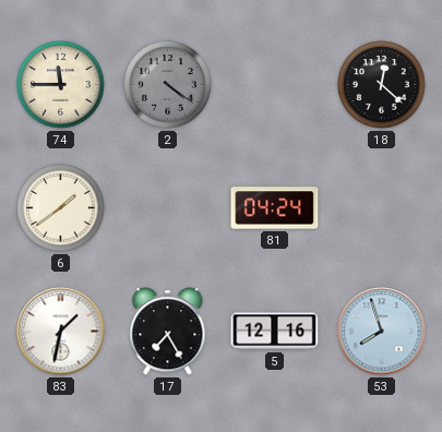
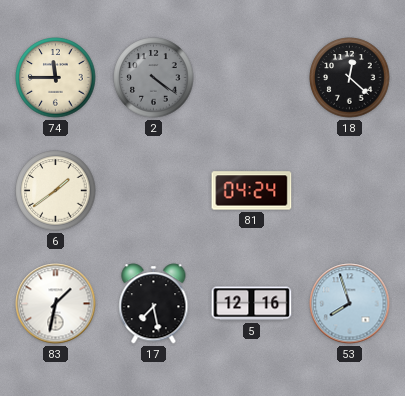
17: 7:25 -> 7:28 (154, 304)
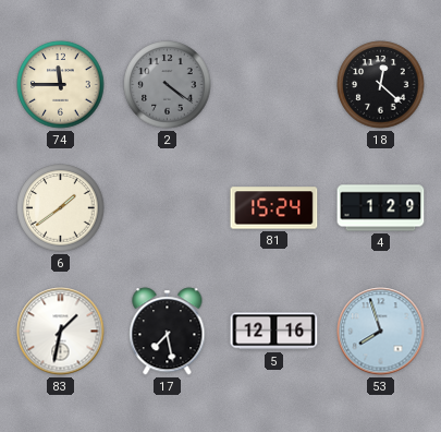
81: 04:24 -> 15:24 (274, 208)
4: none -> 1:29 (381, 208)
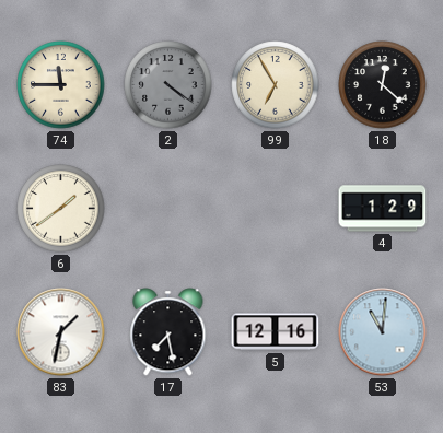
99: none -> 6:55 (276, 85)
81: 15:24 -> none (274, 208)
53: 7:57 -> 11:01 (383, 332)
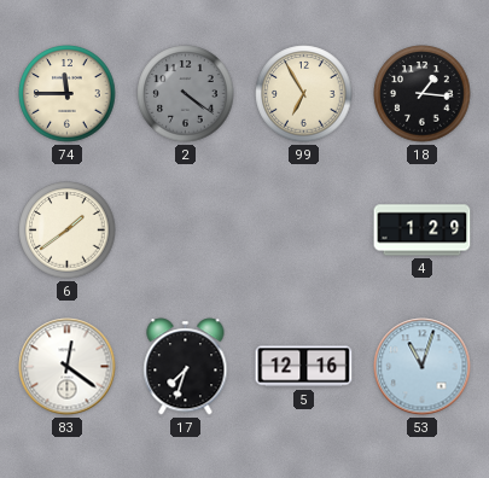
18: 12:22 -> 1:16 (423, 94)
83: 1:32 -> 12:21 (68, 367)
17: 7:28 -> 7:33 (186, 367)
53: 11:01 -> 11:03 (423, 367)
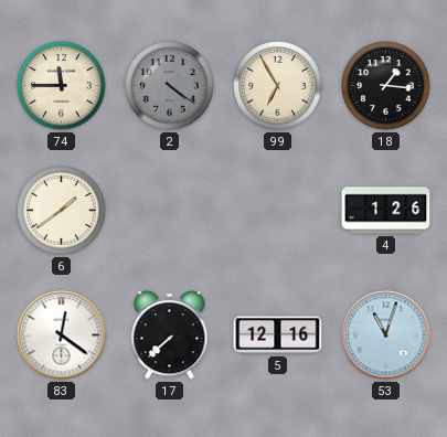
4: 1:29 -> 1:26 (386, 211)
17: 7:33 -> 7:38 (170, 335)
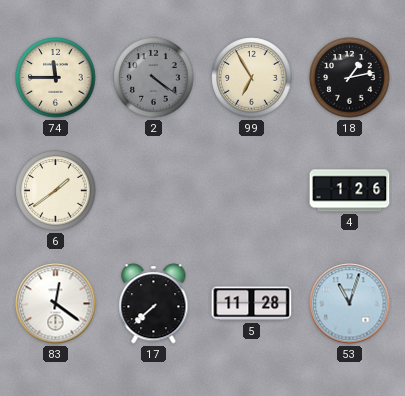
18: 1:16 -> 1:13 (350, 78)
5: 12:16 -> 11:28 (252, 304)
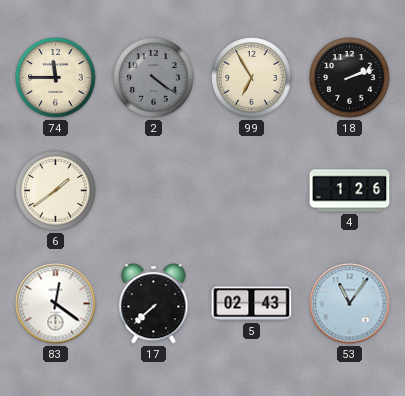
18: 1:13 -> 2:12 (350, 78)
5: 11:28 -> 02:43 (252, 304)
53: 11:03 -> 11:06 (350, 304)
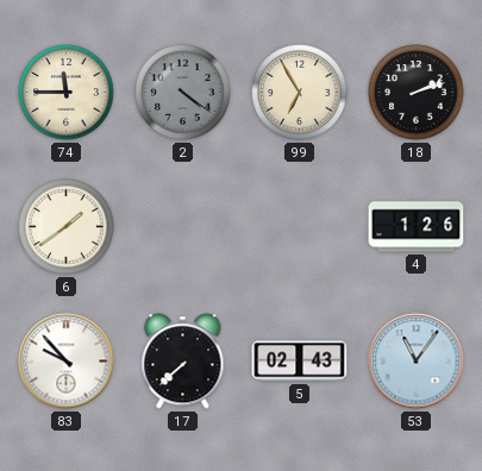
83: 12:21 -> 9:53 (67, 362)
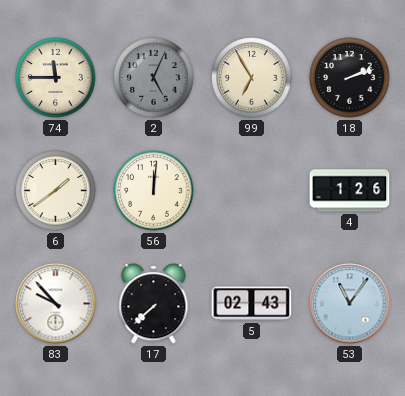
2: 4:21 -> 5:04 (154, 78)
56: none -> 12:01 (154, 191)
